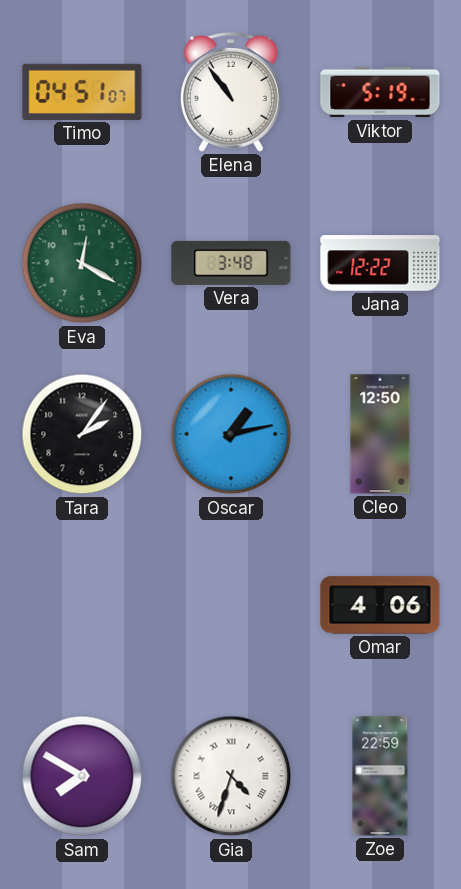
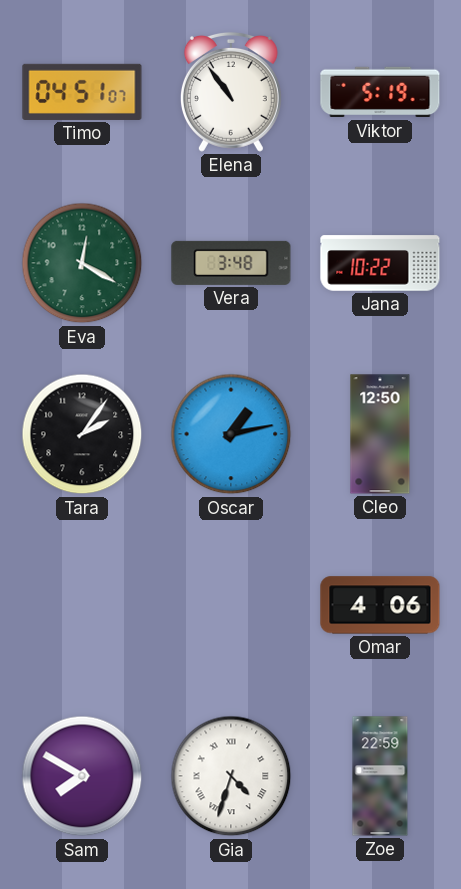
Jana: 12:22 -> 10:22 (380, 263)
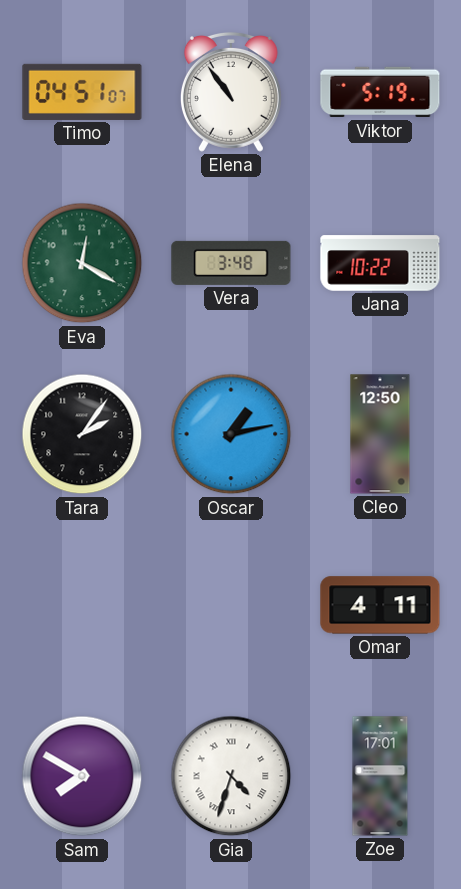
Omar: 4:06 -> 4:11 (380, 605)
Zoe: 22:59 -> 17:01 (380, 776)
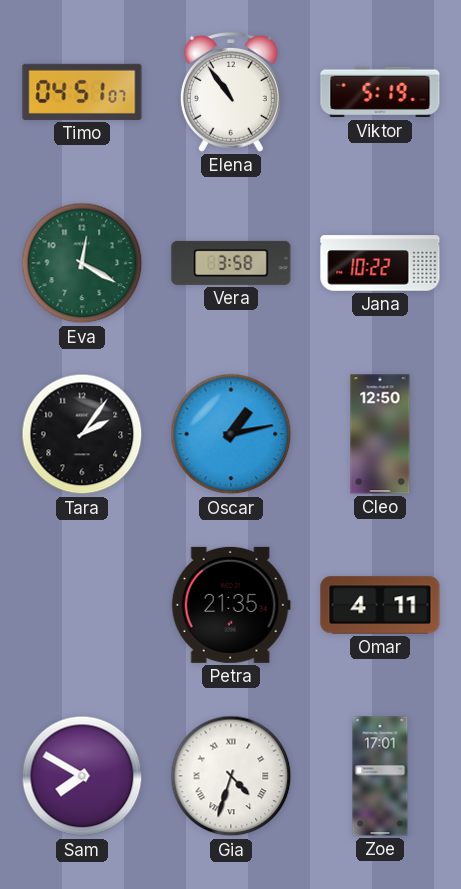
Vera: 3:48 -> 3:58 (231, 263)
Petra: none -> 21:35 (231, 605)
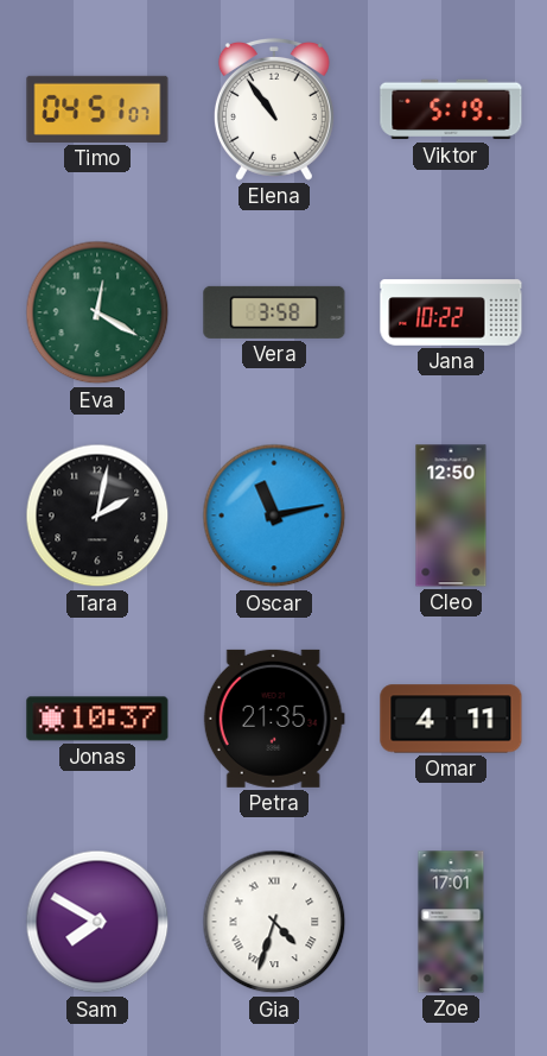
Tara: 2:06 -> 2:02 (97, 516)
Oscar: 1:13 -> 11:13 (274, 516)
Jonas: none -> 10:37 (97, 719)
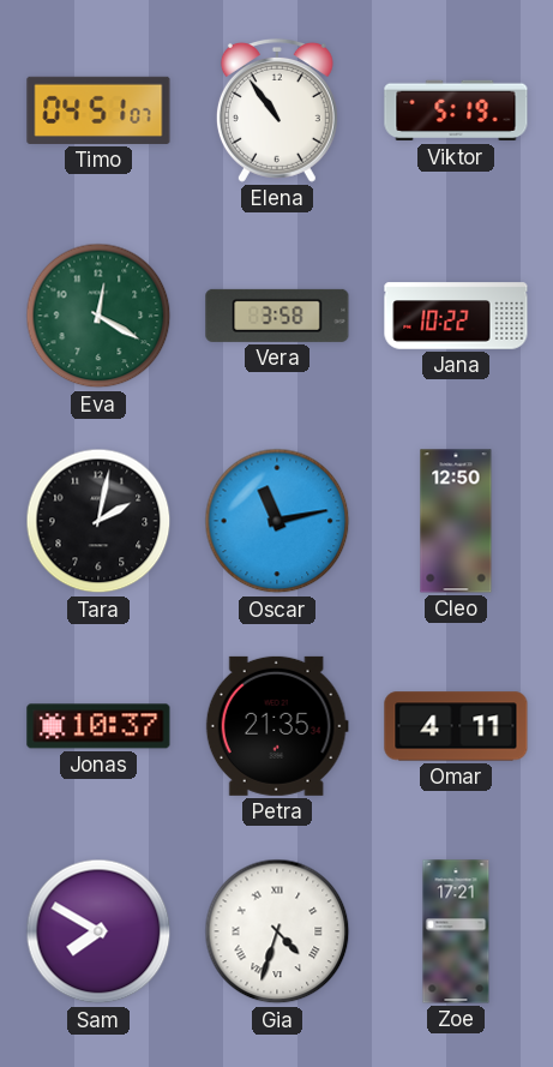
Zoe: 17:01 -> 17:21 (456, 931)
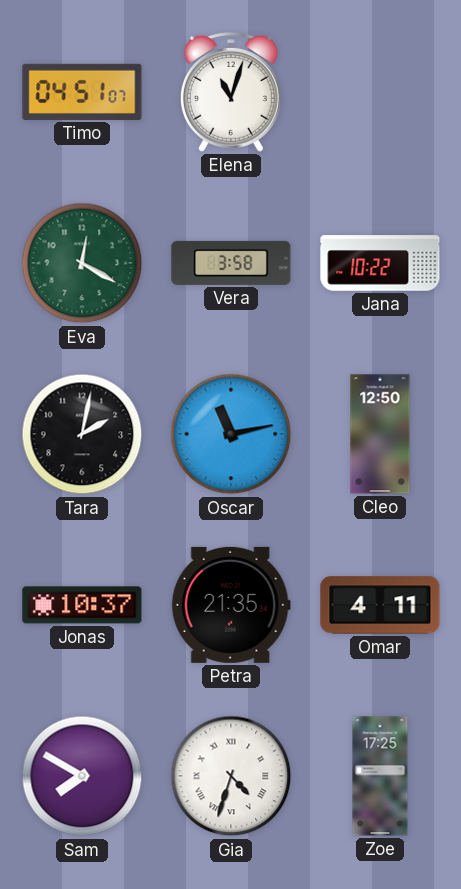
Elena: 10:54 -> 11:03 (231, 92)
Viktor: 5:19 -> none (456, 110)
Zoe: 17:21 -> 17:25 (380, 776)
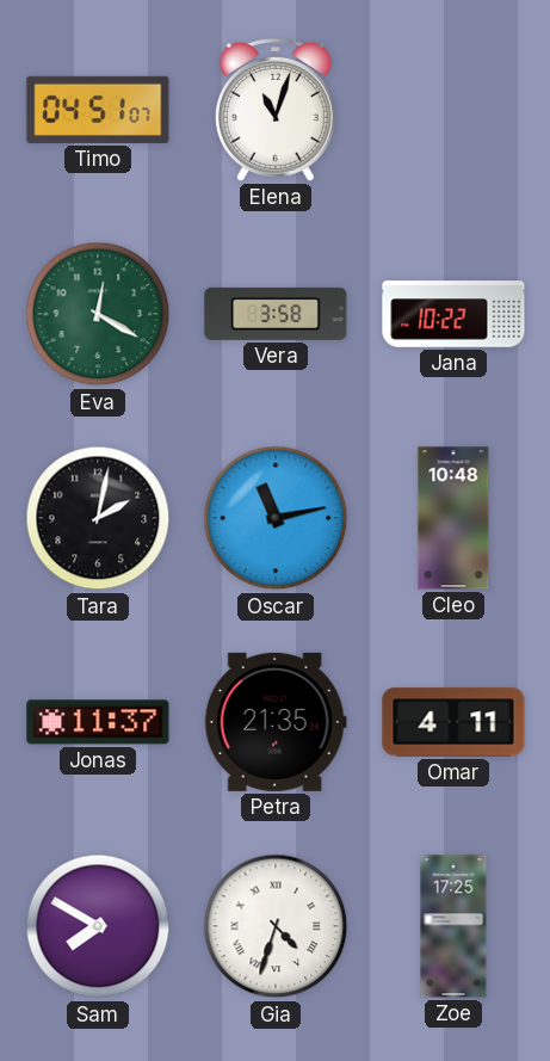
Cleo: 12:50 -> 10:48 (453, 518)
Jonas: 10:37 -> 11:37 (98, 722)
